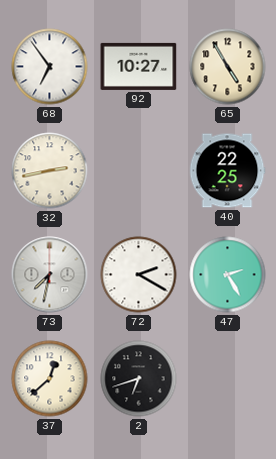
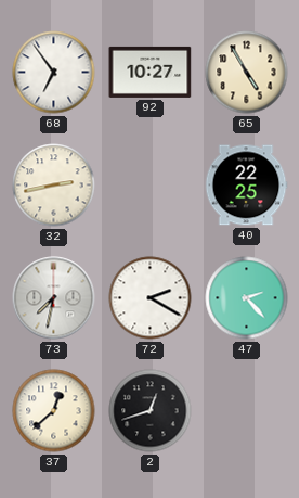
47: 2:25 -> 2:23 (247, 298)
2: 6:42 -> 12:42 (151, 411)
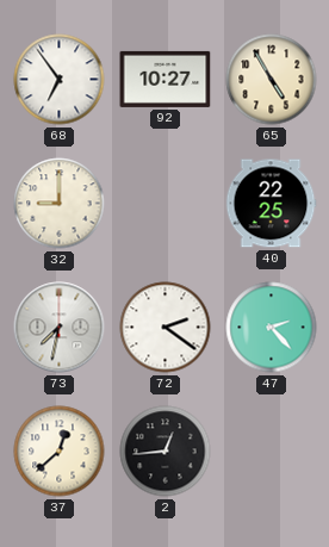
32: 2:43 -> 9:00 (60, 204)
72: 2:20 -> 2:21 (166, 328)
2: 12:42 -> 12:44 (166, 452)
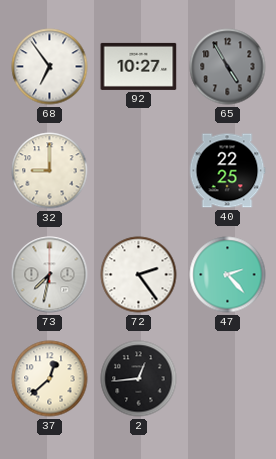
65 dial: cream -> grey (228, 67)
72: 2:21 -> 2:24 (139, 275)
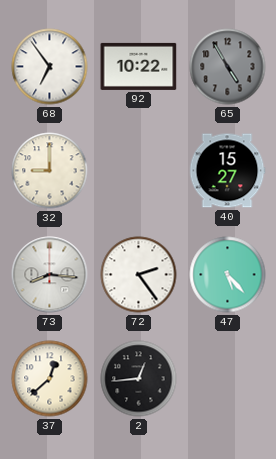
92: 10:27 -> 10:22 (139, 66)
40: 22:25 -> 15:27 (227, 171)
73: 7:32 -> 8:16 (50, 275)
47: 2:23 -> 5:23 (228, 275)
